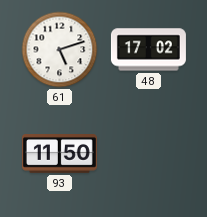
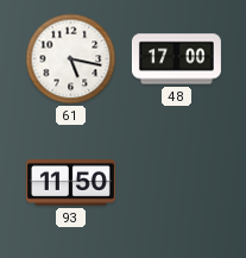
61: 5:12 -> 5:17 (71, 59)
48: 17:02 -> 17:00 (176, 59)
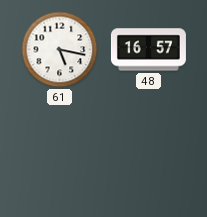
48: 17:00 -> 16:57 (148, 50)
93: 11:50 -> none (70, 183)
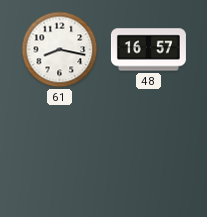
61: 5:17 -> 8:17 (60, 50)
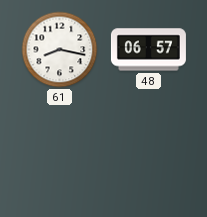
48: 16:57 -> 06:57 (148, 50)
